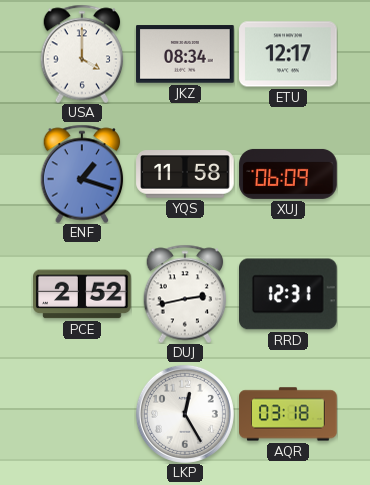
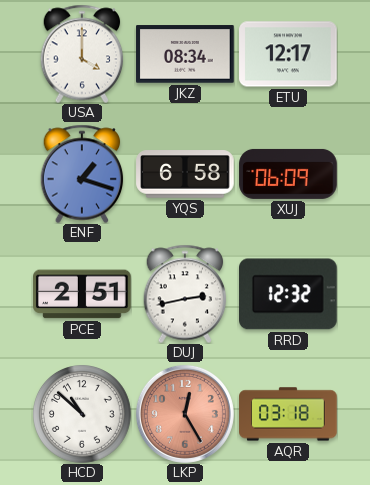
YQS: 11:58 -> 6:58 (185, 174)
PCE: 2:52 -> 2:51 (82, 294)
RRD: 12:31 -> 12:32 (289, 294)
HCD: none -> 10:52 (83, 415)
LKP dial: white -> salmon (185, 414)
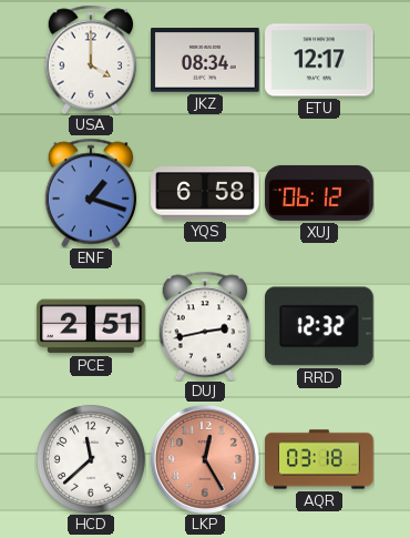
XUJ: 06:09 -> 06:12 (319, 193)
HCD: 10:52 -> 11:38 (92, 460)
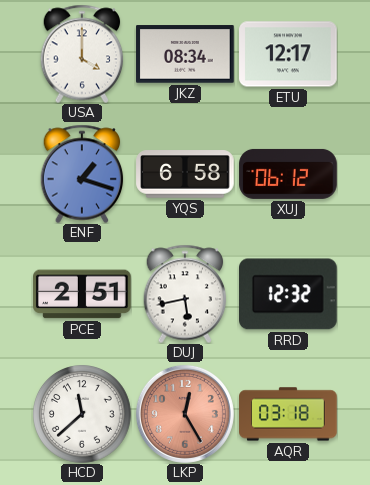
DUJ: 2:43 -> 5:43 (185, 294)
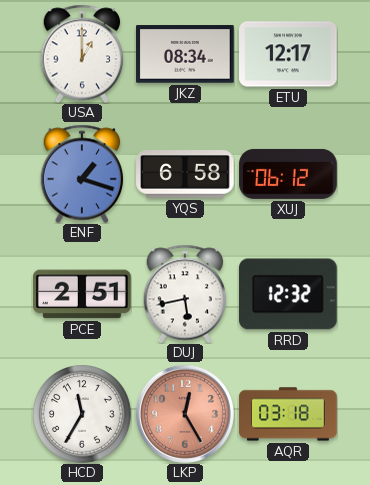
USA: 4:00 -> 1:00 (82, 54)
HCD: 11:38 -> 11:35 (83, 415)
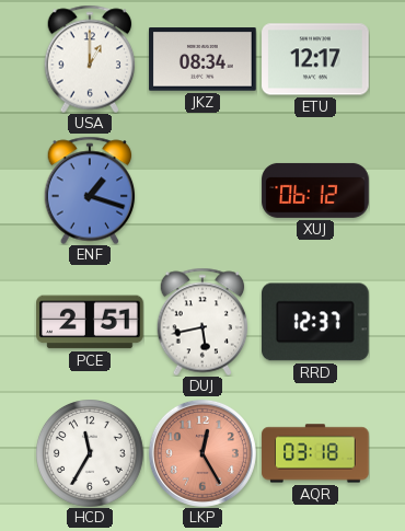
YQS: 6:58 -> none (185, 174)
RRD: 12:32 -> 12:37 (316, 322)
